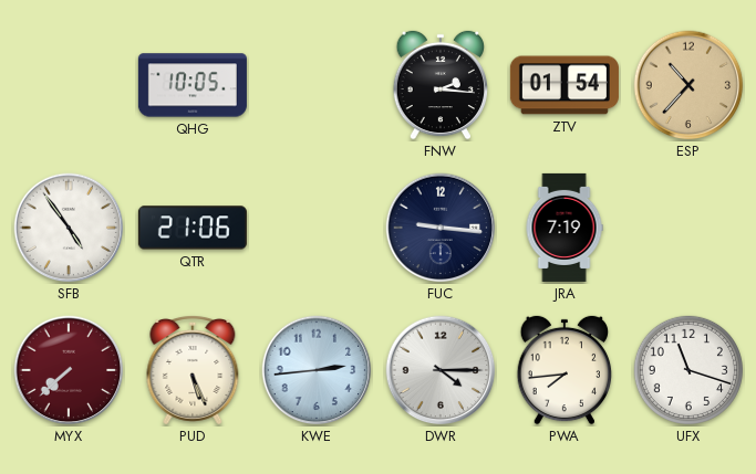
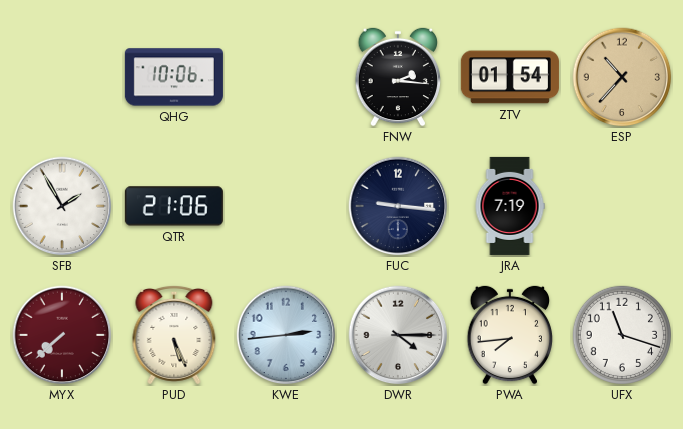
QHG: 10:05 -> 10:06 (174, 77)
SFB: 4:54 -> 1:55 (62, 206)
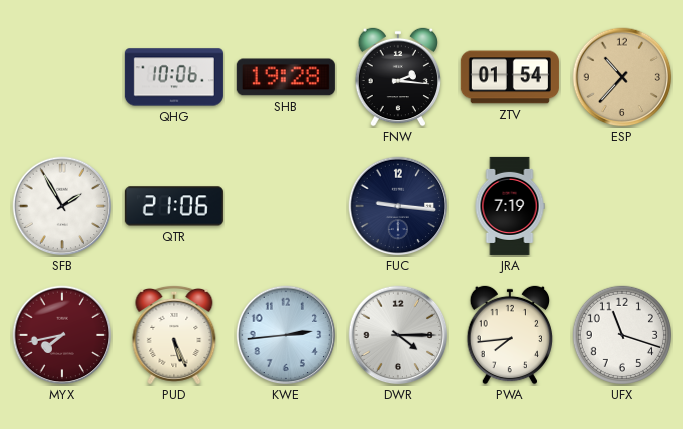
SHB: none -> 19:28 (286, 77)
MYX: 7:38 -> 7:43 (62, 335)
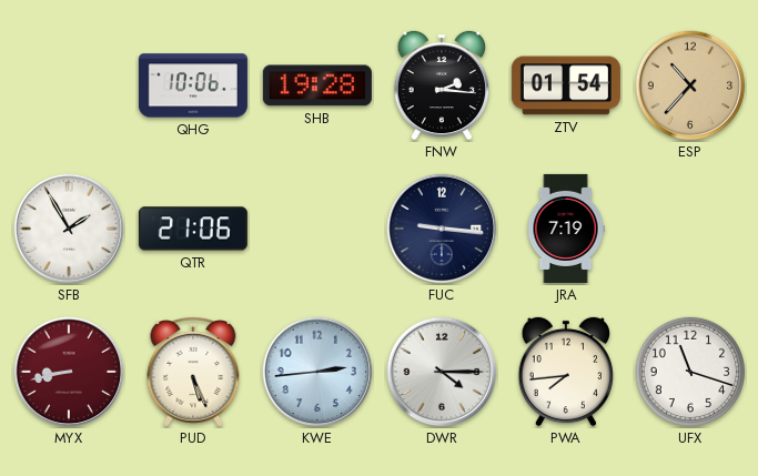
MYX: 7:43 -> 8:43 (69, 372)
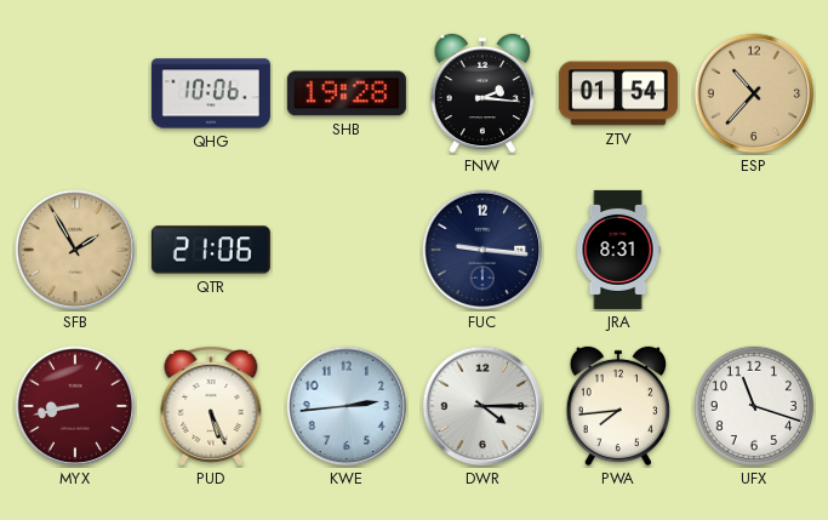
SFB dial: white -> champagne (75, 250)
JRA: 7:19 -> 8:31 (618, 250)
